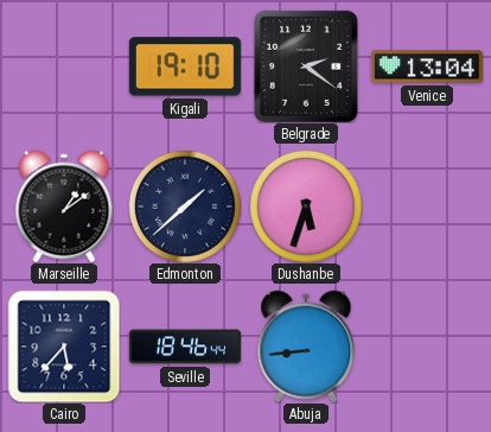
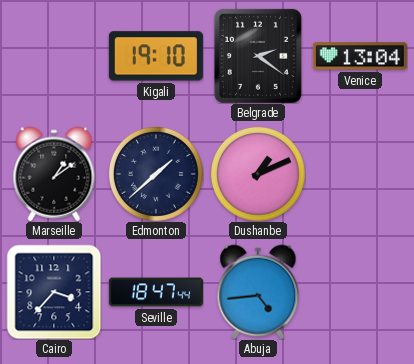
Dushanbe: 5:33 -> 1:11 (258, 174)
Cairo: 5:37 -> 3:37 (54, 292)
Seville: 18:46 -> 18:47 (156, 292)
Abuja: 8:44 -> 4:44 (258, 292)
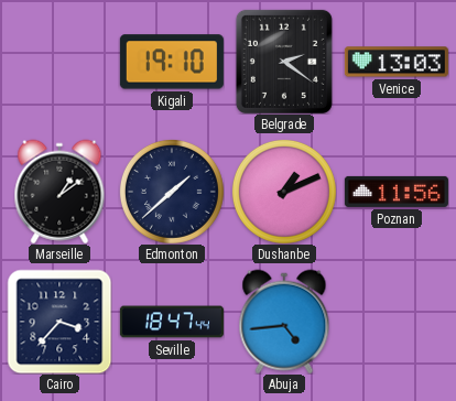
Venice: 13:04 -> 13:03 (397, 62)
Poznan: none -> 11:56 (397, 192)
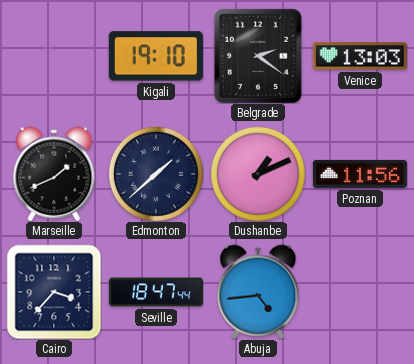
Marseille: 1:09 -> 1:41 (54, 174)
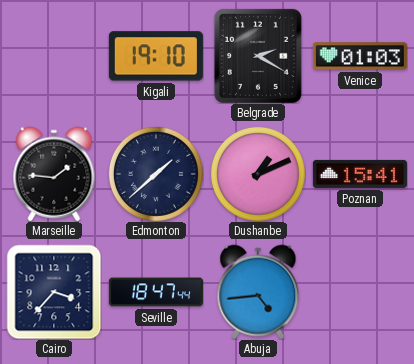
Belgrade: 2:21 -> 2:20 (258, 56)
Venice: 13:03 -> 01:03 (360, 56)
Marseille: 1:41 -> 1:46 (54, 174)
Poznan: 11:56 -> 15:41 (360, 174)
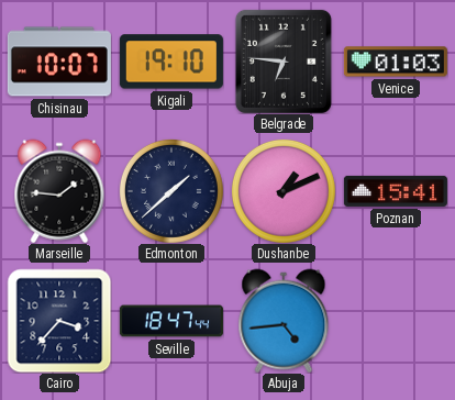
Chisinau: none -> 10:07 (59, 62)
Belgrade: 2:20 -> 6:46 (284, 62)
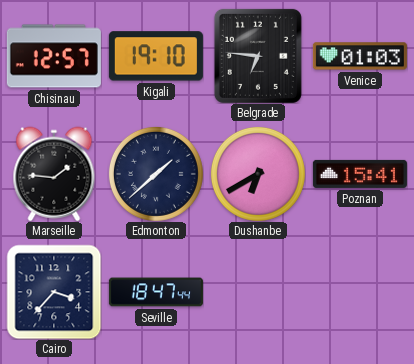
Chisinau: 10:07 -> 12:57 (54, 56)
Dushanbe: 1:11 -> 6:40 (258, 174)
Abuja: 4:44 -> none (284, 321)
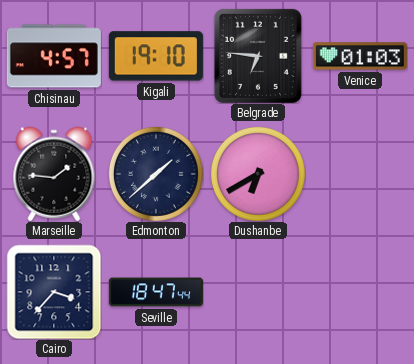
Chisinau: 12:57 -> 4:57 (54, 56)
Poznan: 15:41 -> none (360, 174)
